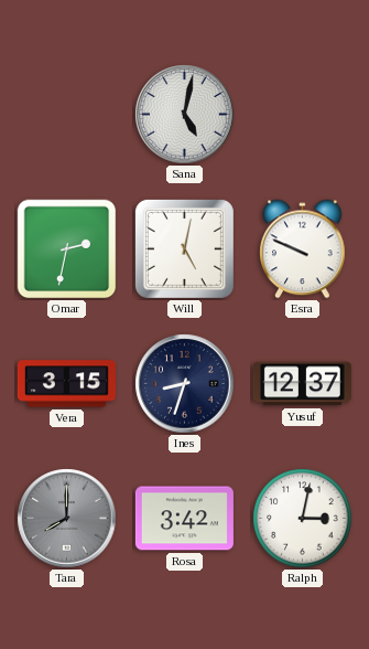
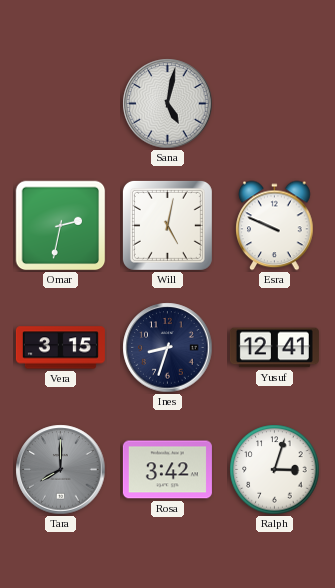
Yusuf: 12:37 -> 12:41 (274, 348)
Ralph: 3:02 -> 3:03 (275, 470)
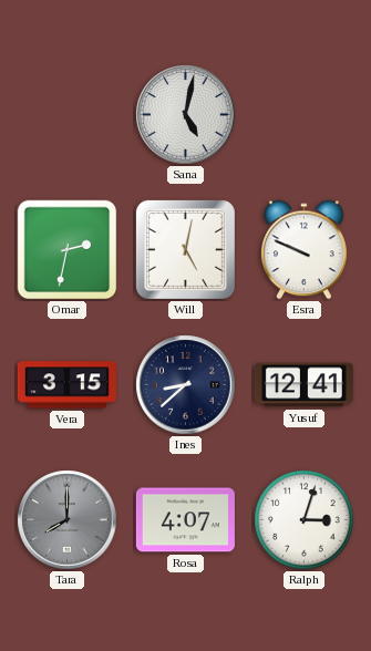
Ines: 8:33 -> 8:38 (186, 385)
Rosa: 3:42 -> 4:07 (185, 520)
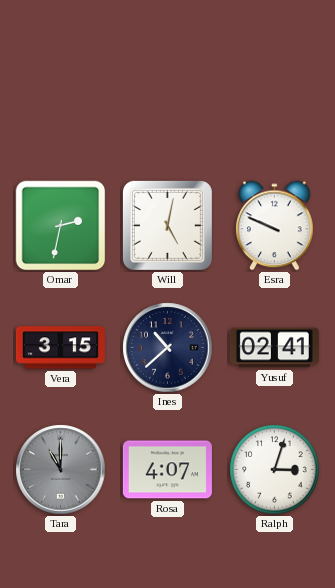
Sana: 5:02 -> none (186, 115)
Ines: 8:38 -> 10:38 (168, 348)
Yusuf: 12:41 -> 02:41 (274, 348)
Tara: 8:00 -> 11:00 (61, 470)
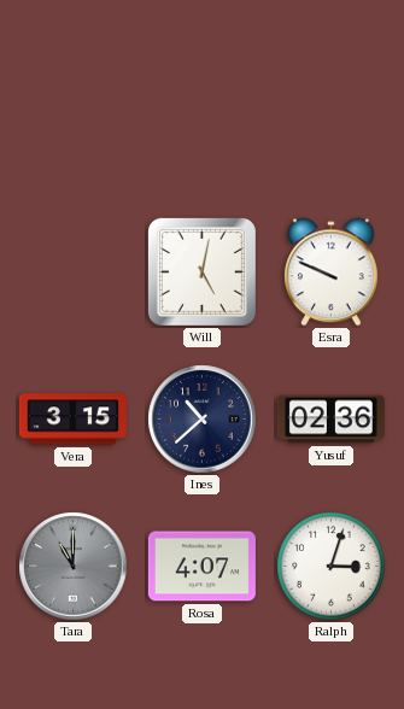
Omar: 2:32 -> none (61, 226)
Yusuf: 02:41 -> 02:36 (330, 420)
